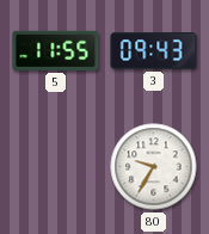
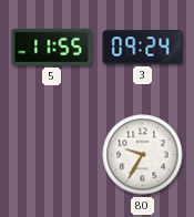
3: 09:43 -> 09:24 (143, 48)
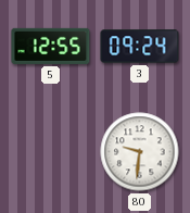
5: 11:55 -> 12:55 (51, 46)
80: 9:35 -> 9:31 (140, 152)
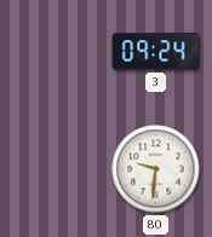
5: 12:55 -> none (51, 46)
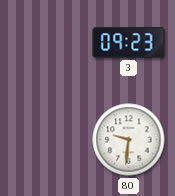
3: 09:24 -> 09:23 (129, 43)
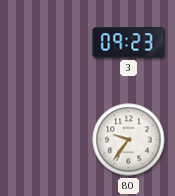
80: 9:31 -> 9:36 (129, 140)
